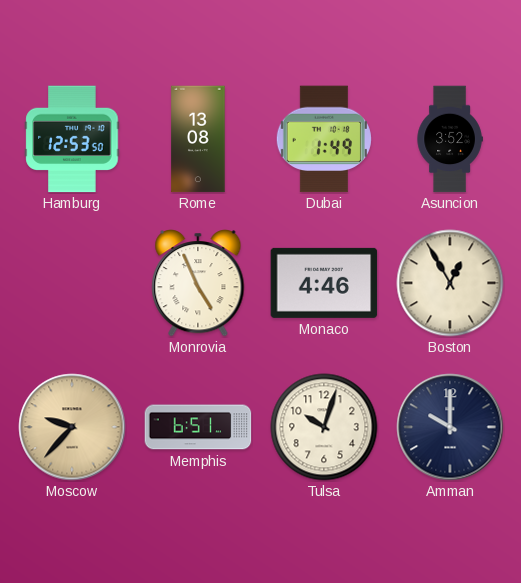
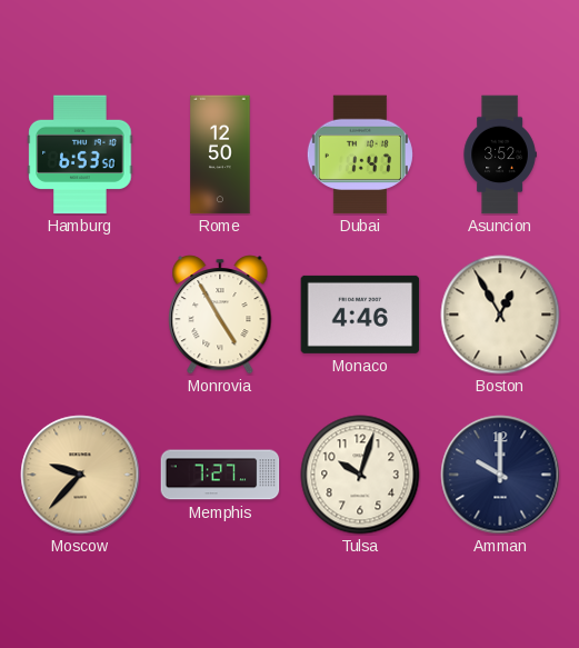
Hamburg: 12:53 -> 6:53 (80, 154)
Rome: 13:08 -> 12:50 (220, 154)
Dubai: 1:49 -> 1:47 (360, 154)
Monrovia: 4:56 -> 4:55 (220, 316)
Memphis: 6:51 -> 7:27 (220, 475)
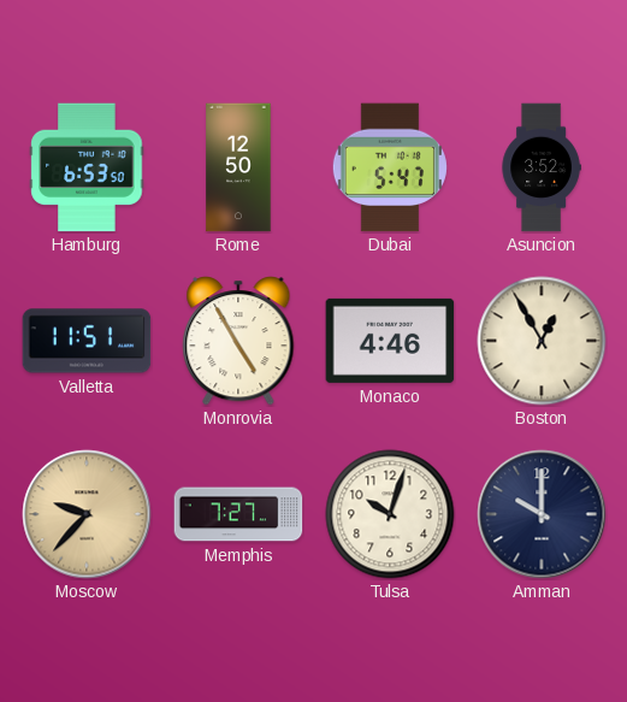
Dubai: 1:47 -> 5:47 (390, 167)
Valletta: none -> 11:51 (87, 341)
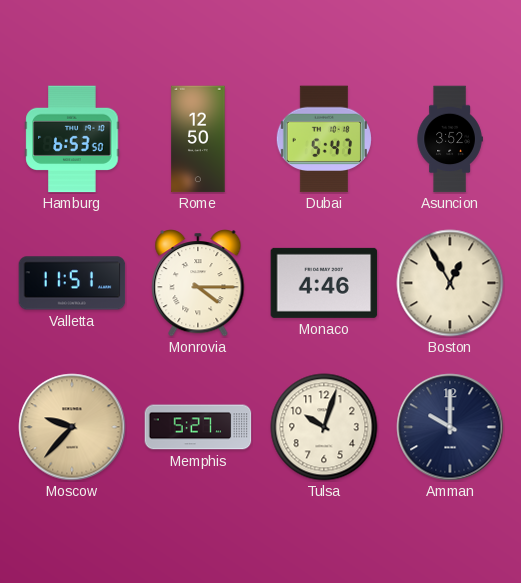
Monrovia: 4:55 -> 4:15 (198, 284)
Memphis: 7:27 -> 5:27 (198, 427)
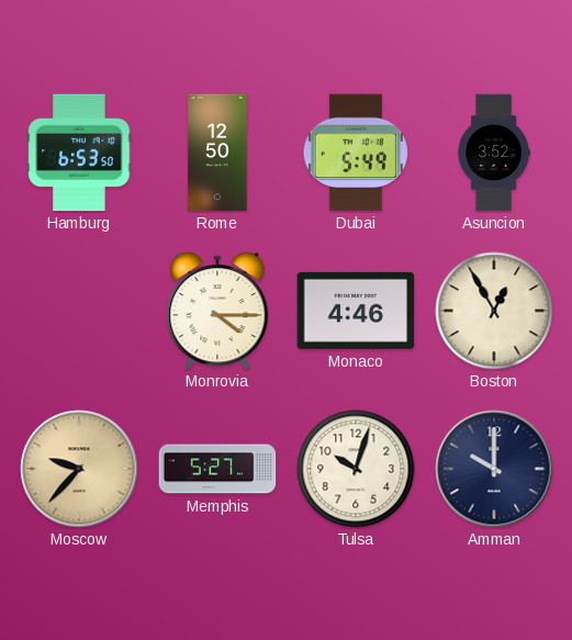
Dubai: 5:47 -> 5:49 (356, 153)
Valletta: 11:51 -> none (72, 283)
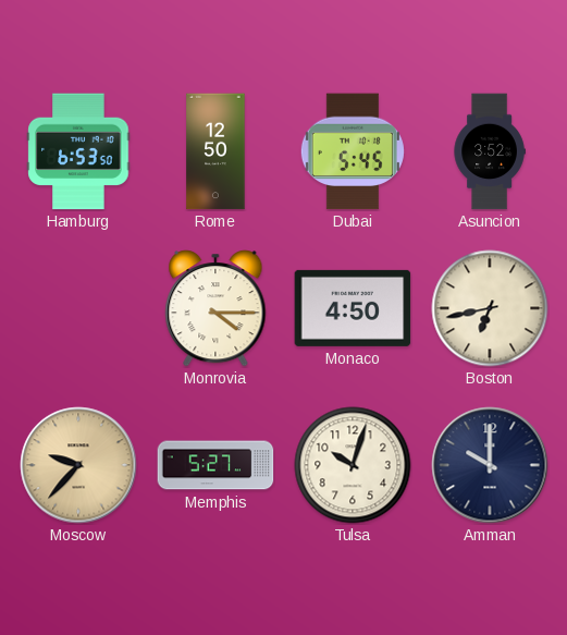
Dubai: 5:49 -> 5:45 (353, 151)
Monaco: 4:46 -> 4:50 (353, 308)
Boston: 12:55 -> 6:43 (490, 308)
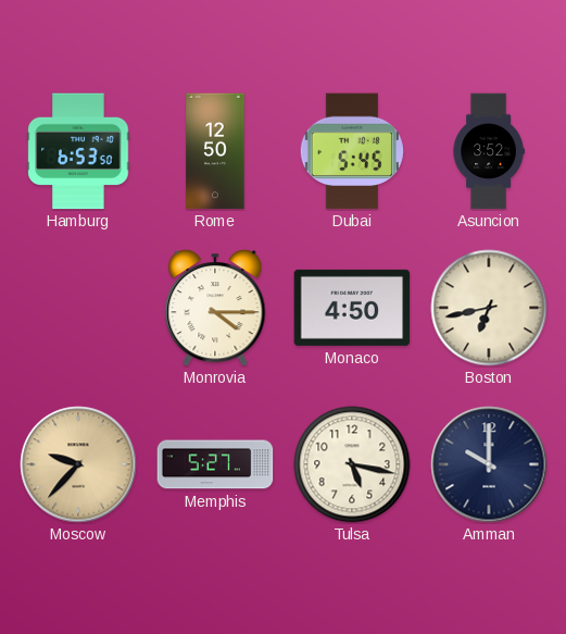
Tulsa: 10:03 -> 5:17 (352, 464)
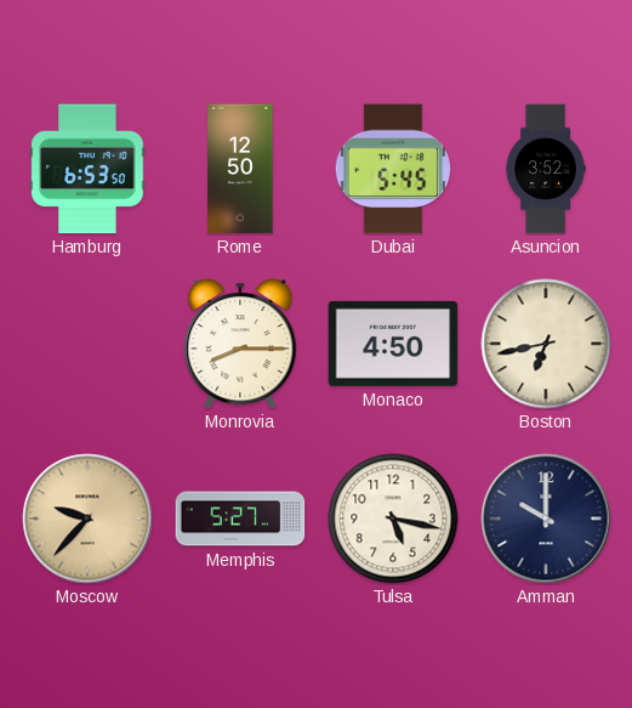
Monrovia: 4:15 -> 8:15 (240, 345)
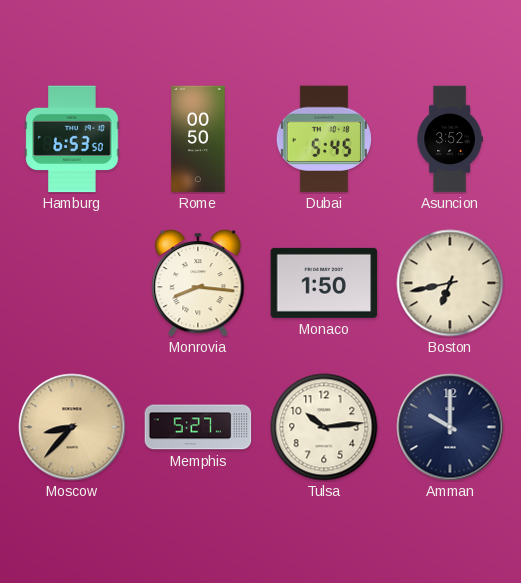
Rome: 12:50 -> 00:50 (198, 139)
Monrovia: 8:15 -> 8:16 (198, 284)
Monaco: 4:50 -> 1:50 (324, 283)
Moscow: 9:37 -> 8:37 (72, 427)
Tulsa: 5:17 -> 10:14 (324, 427)
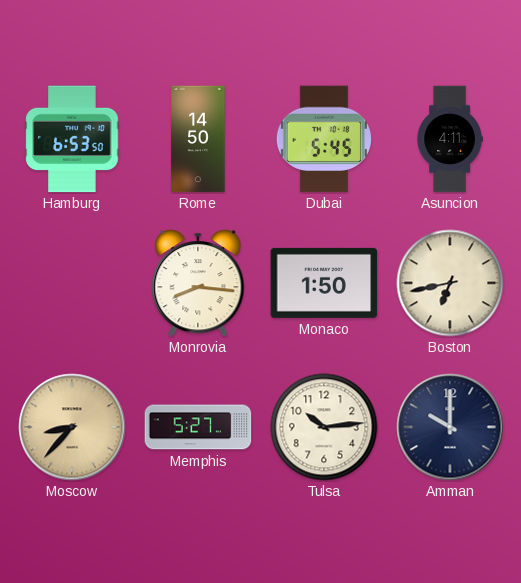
Rome: 00:50 -> 14:50 (198, 139)
Asuncion: 3:52 -> 4:11 (450, 139)
